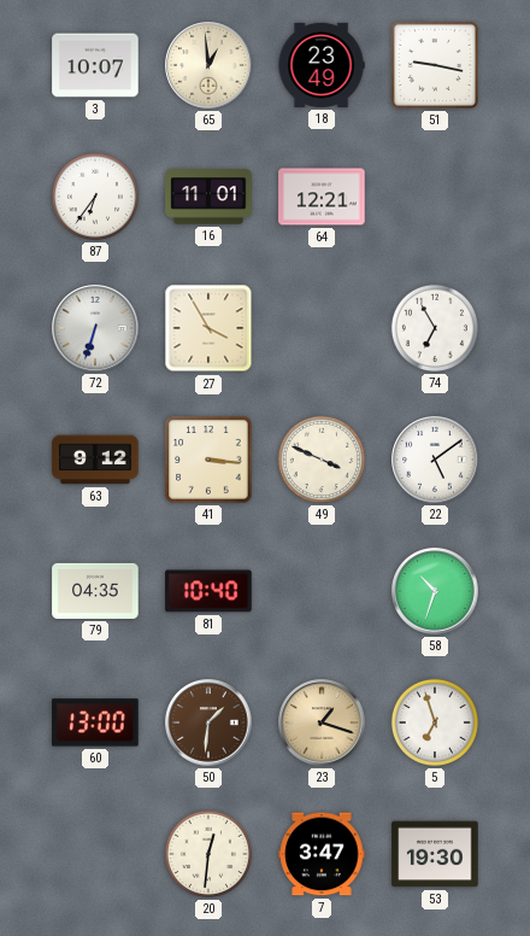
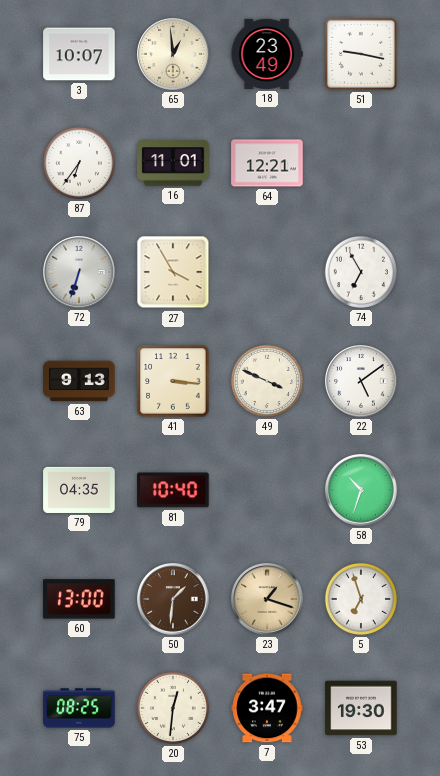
63: 9:12 -> 9:13 (79, 381)
75: none -> 08:25 (79, 708)
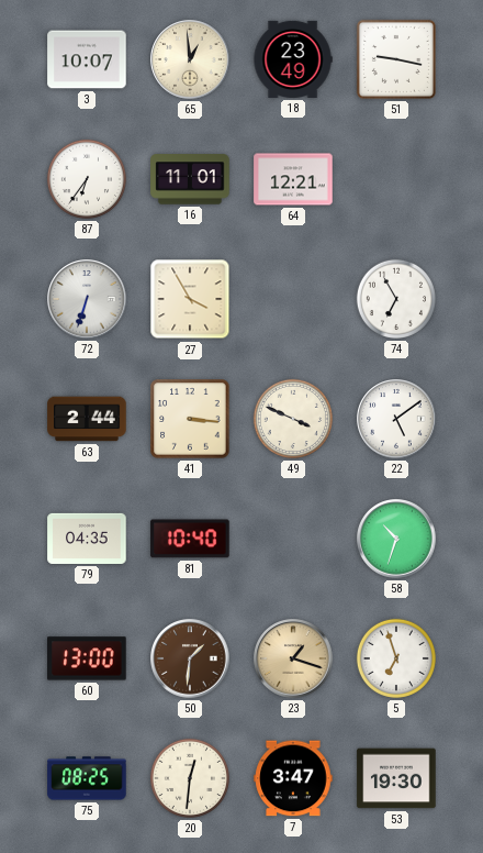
63: 9:13 -> 2:44 (87, 419)
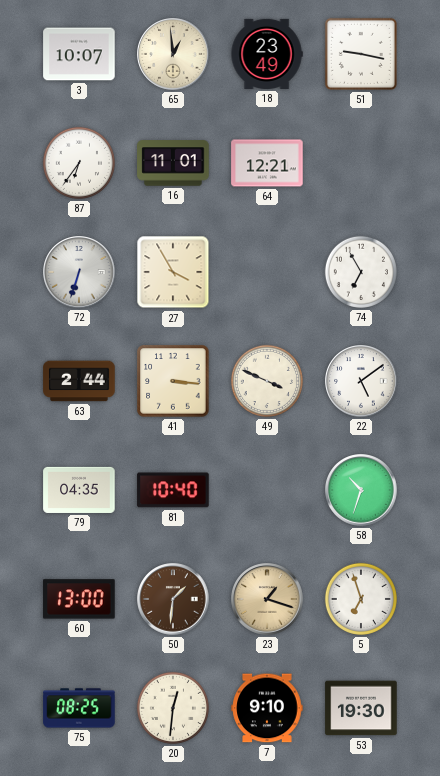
7: 3:47 -> 9:10 (267, 708)
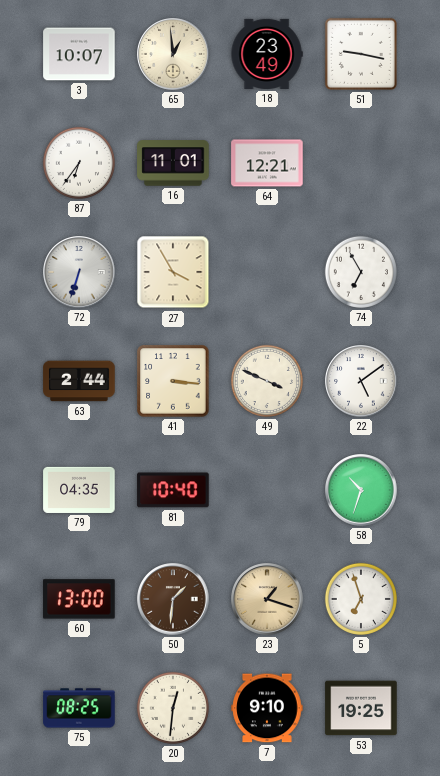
53: 19:30 -> 19:25 (361, 708)
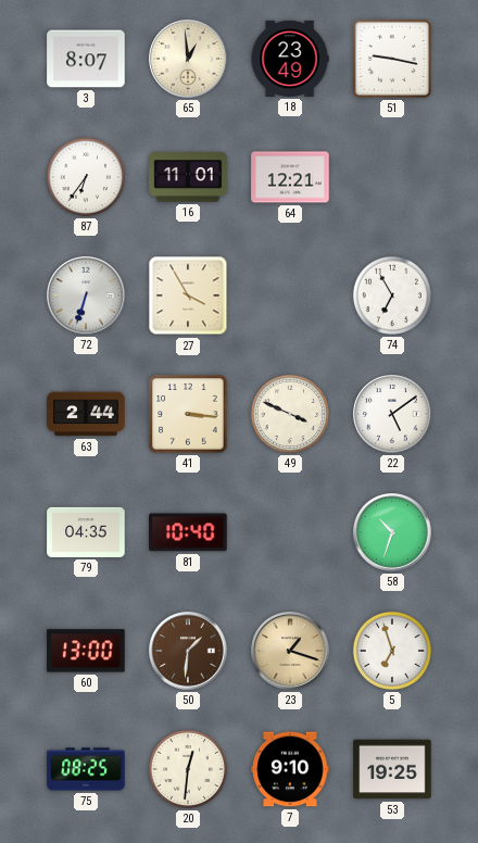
3: 10:07 -> 8:07 (86, 59)
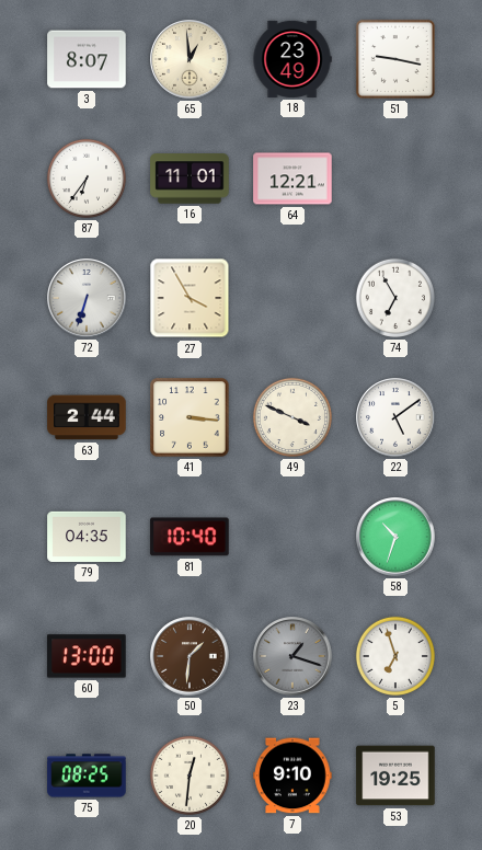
23 dial: champagne -> grey (292, 656)
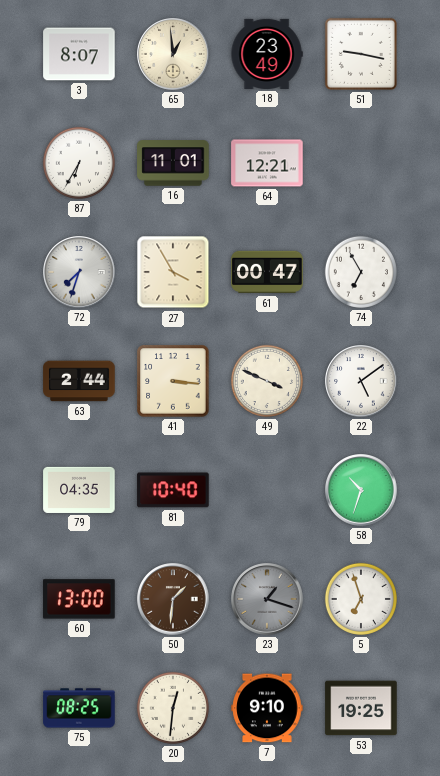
87: 6:36 -> 6:35 (79, 163)
72: 6:33 -> 7:33 (79, 272)
61: none -> 00:47 (267, 272)
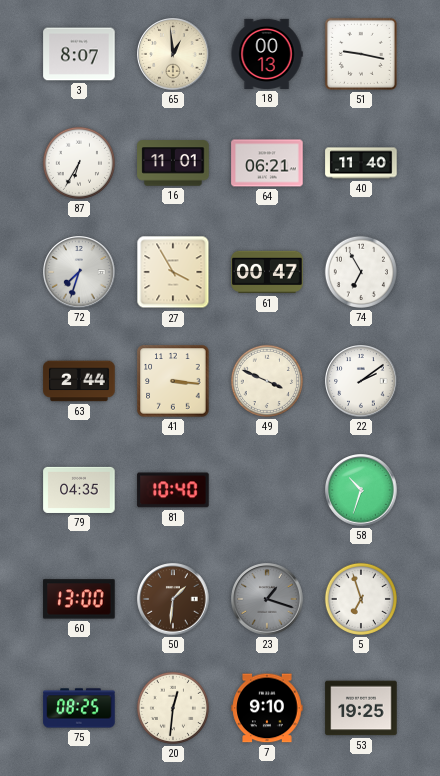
18: 23:49 -> 00:13 (267, 54)
64: 12:21 -> 06:21 (267, 163)
40: none -> 11:40 (361, 163)
22: 5:09 -> 2:09 (361, 381)
